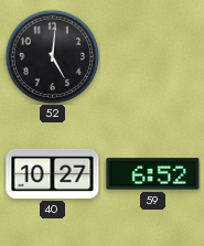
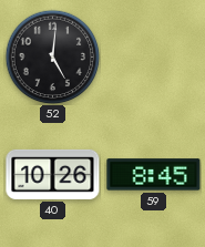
40: 10:27 -> 10:26 (53, 174)
59: 6:52 -> 8:45 (154, 175)
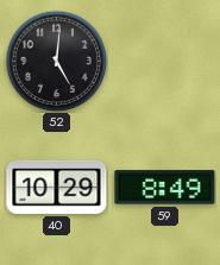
40: 10:26 -> 10:29 (57, 187)
59: 8:45 -> 8:49 (165, 188)
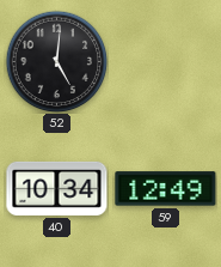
40: 10:29 -> 10:34 (57, 188)
59: 8:49 -> 12:49 (166, 189)
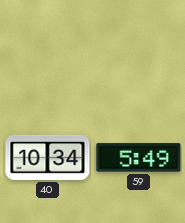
52: 5:01 -> none (56, 61)
59: 12:49 -> 5:49 (139, 158)
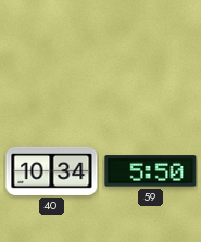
59: 5:49 -> 5:50 (151, 171)
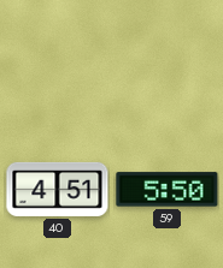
40: 10:34 -> 4:51 (58, 189)
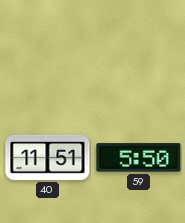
40: 4:51 -> 11:51 (48, 157)
